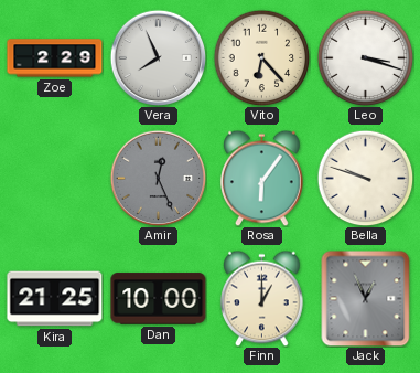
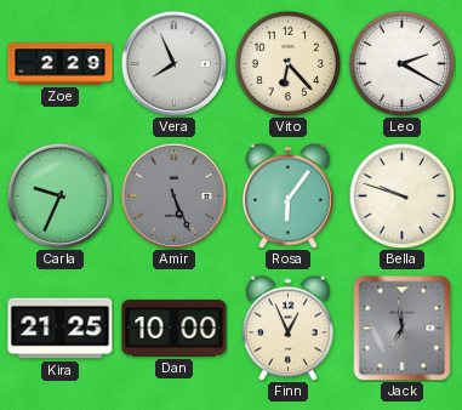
Leo: 3:18 -> 2:20 (401, 63)
Carla: none -> 9:34 (59, 195)
Amir: 12:26 -> 5:26 (173, 195)
Finn: 1:00 -> 12:56 (289, 328)
Jack: 12:56 -> 6:59 (403, 328)
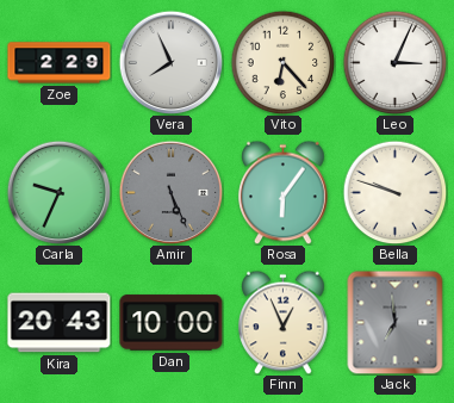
Leo: 2:20 -> 3:04 (394, 62)
Kira: 21:25 -> 20:43 (60, 323)
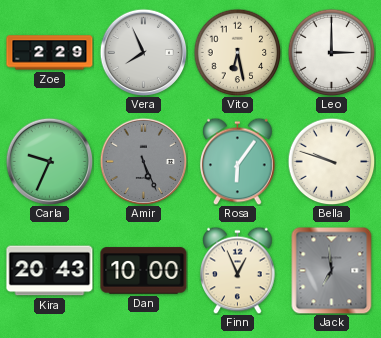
Vito: 6:23 -> 6:28 (237, 52)
Leo: 3:04 -> 3:00 (331, 52)
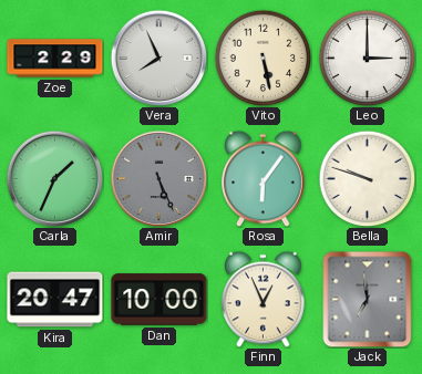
Vito: 6:28 -> 5:28 (263, 58)
Carla: 9:34 -> 1:34 (54, 178)
Kira: 20:43 -> 20:47 (55, 300)
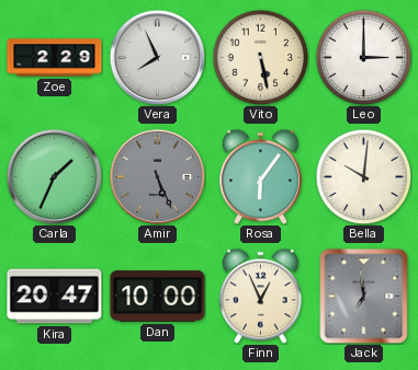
Bella: 9:48 -> 10:01 (363, 176)
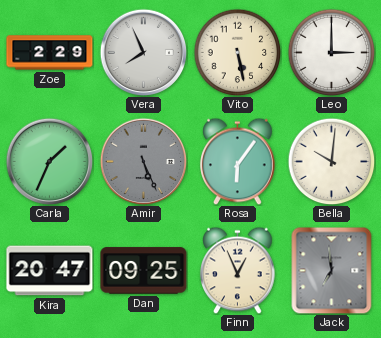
Dan: 10:00 -> 09:25 (144, 271)
